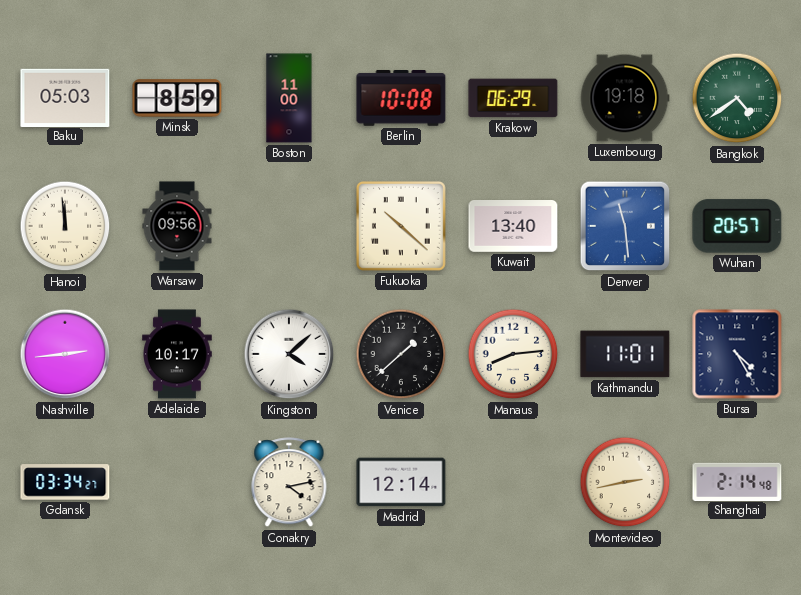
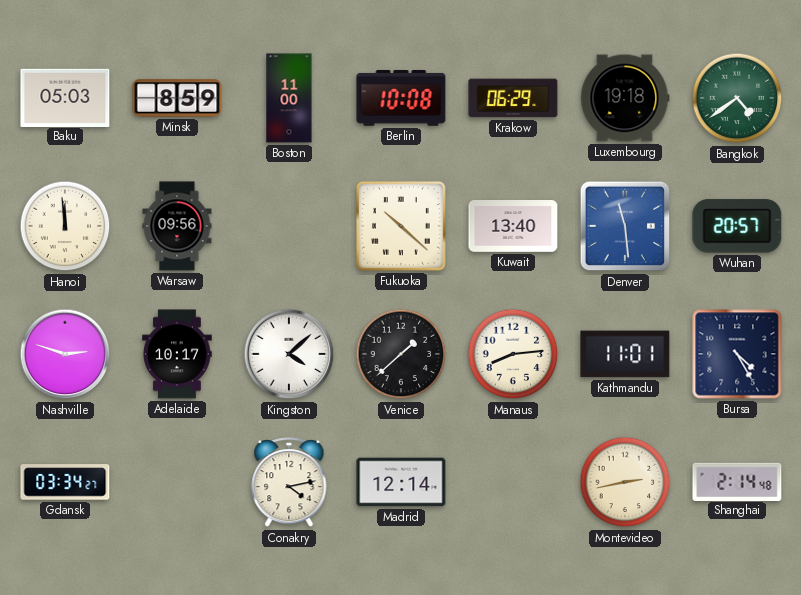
Nashville: 2:44 -> 2:48 (65, 354)
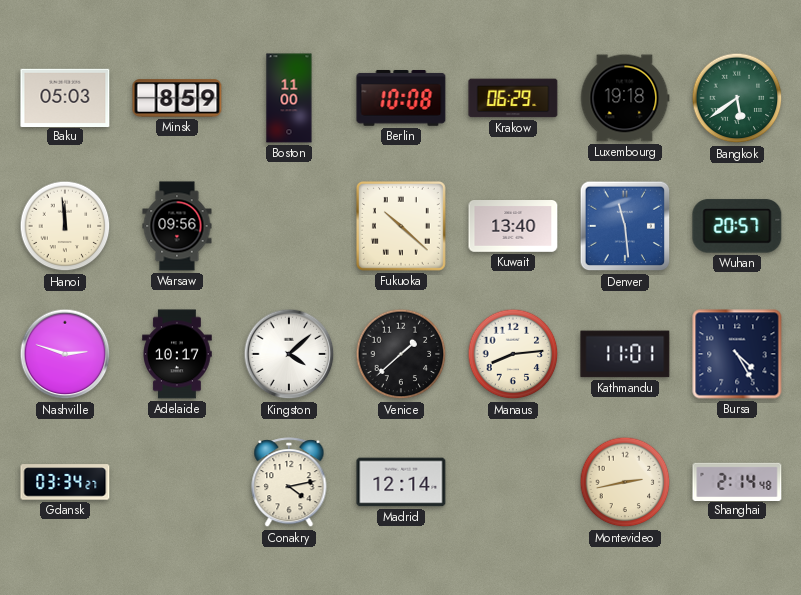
Bangkok: 4:39 -> 5:39 (737, 98)
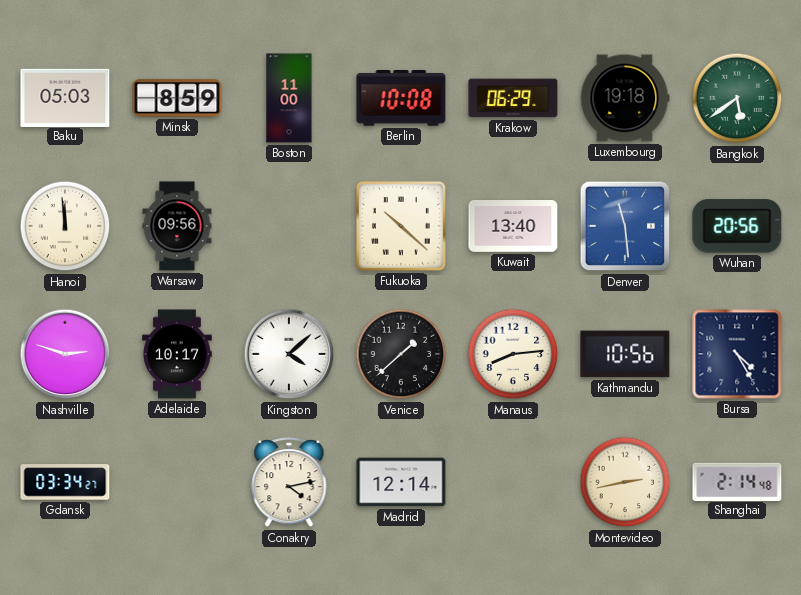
Wuhan: 20:57 -> 20:56 (737, 226)
Kathmandu: 11:01 -> 10:56 (625, 354)
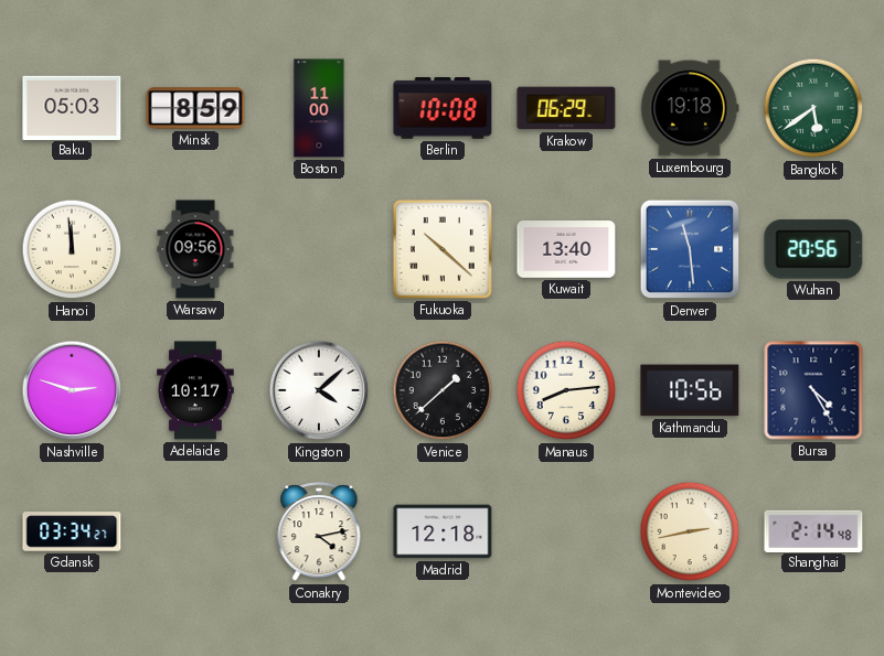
Madrid: 12:14 -> 12:18 (443, 531)
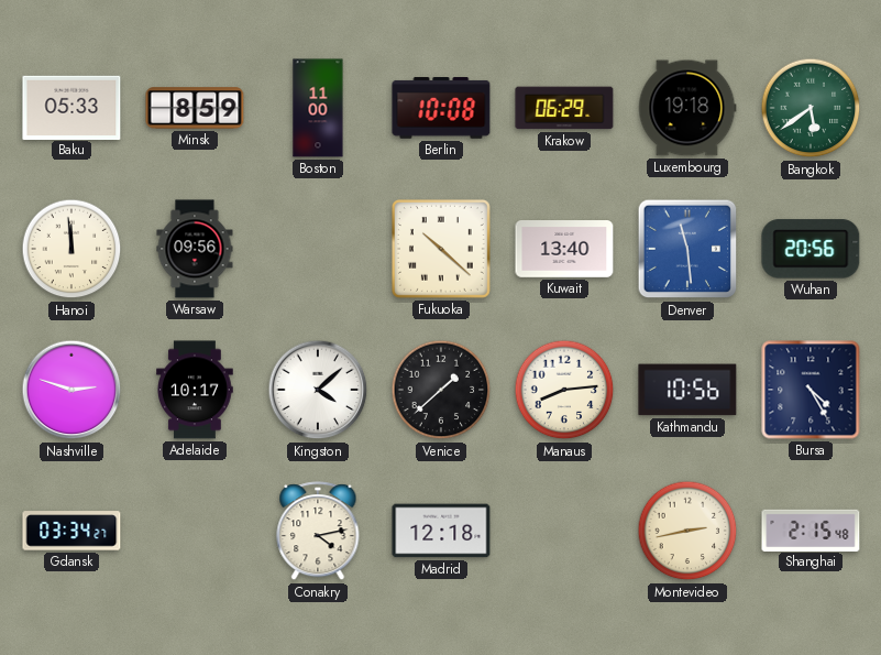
Baku: 05:03 -> 05:33 (71, 107)
Shanghai: 2:14 -> 2:15 (811, 530)
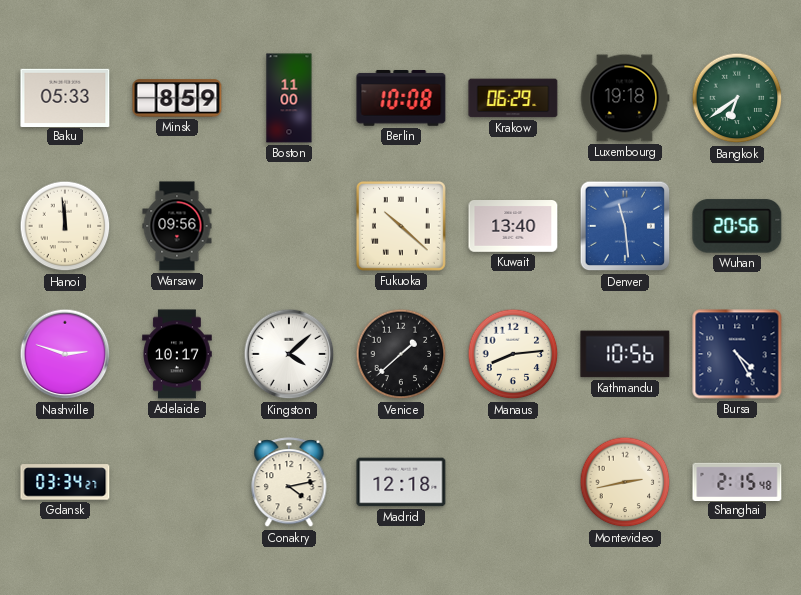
Bangkok: 5:39 -> 6:39 (737, 98)
